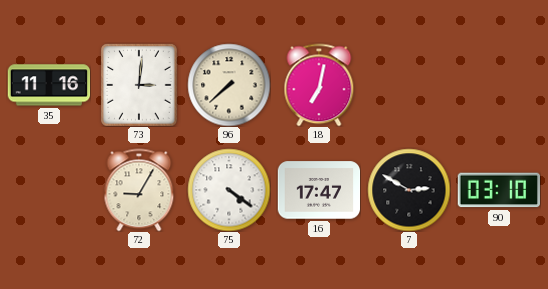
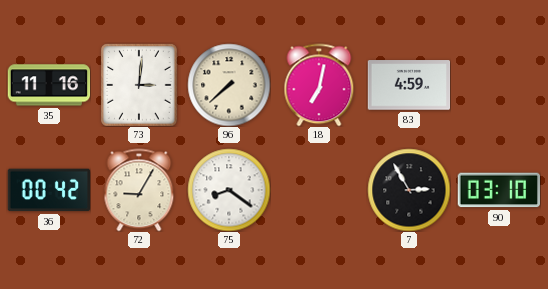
83: none -> 4:59 (409, 85)
36: none -> 00:42 (49, 190)
75: 4:21 -> 8:21 (229, 190)
16: 17:47 -> none (319, 190)
7: 2:50 -> 2:55 (409, 190)
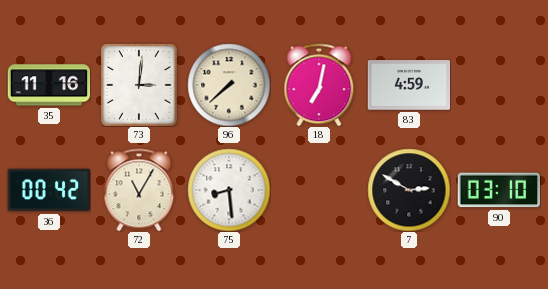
72: 9:05 -> 11:05 (139, 190)
75: 8:21 -> 8:29 (229, 190)
7: 2:55 -> 2:50 (409, 190)
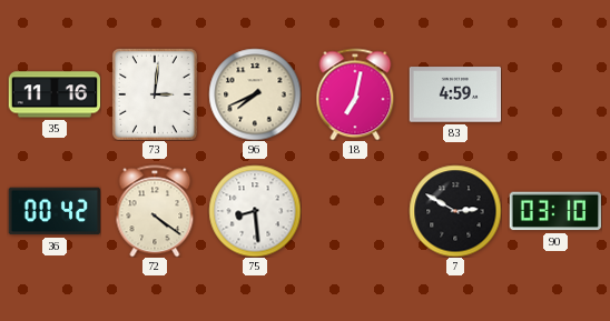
96: 7:38 -> 7:41 (255, 94)
72: 11:05 -> 4:21 (155, 211)
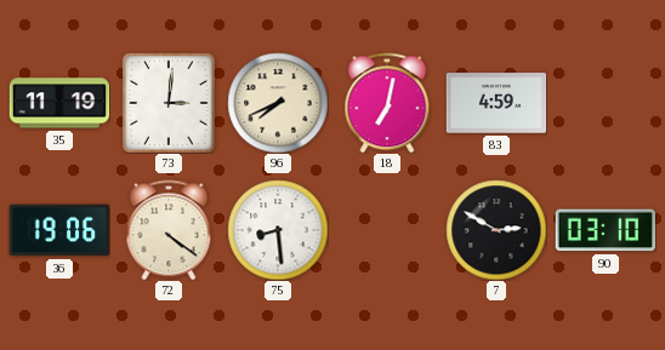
35: 11:16 -> 11:19 (59, 103)
36: 00:42 -> 19:06 (59, 230)
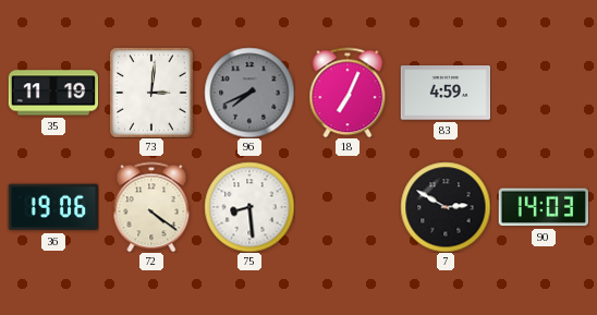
96 dial: cream -> grey (249, 93)
18: 7:02 -> 7:04 (348, 93)
90: 03:10 -> 14:03 (543, 207)
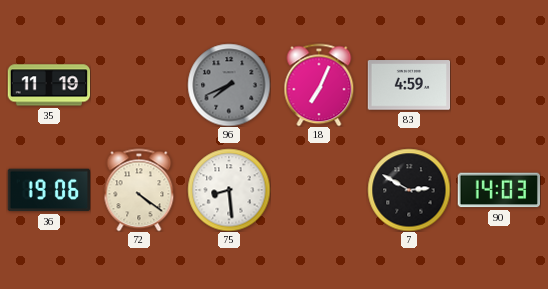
73: 3:01 -> none (153, 93)
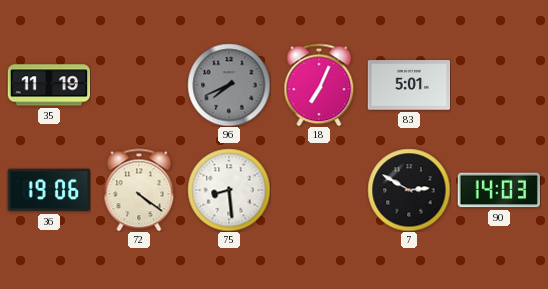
83: 4:59 -> 5:01 (409, 85)
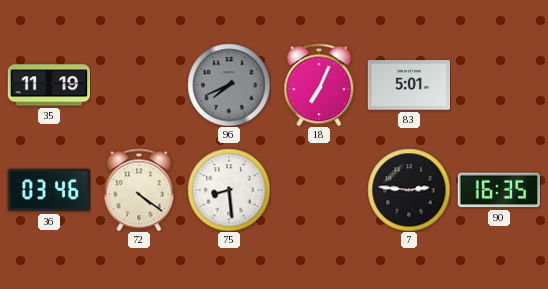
36: 19:06 -> 03:46 (49, 190)
7: 2:50 -> 2:46 (409, 190)
90: 14:03 -> 16:35 (498, 190)
